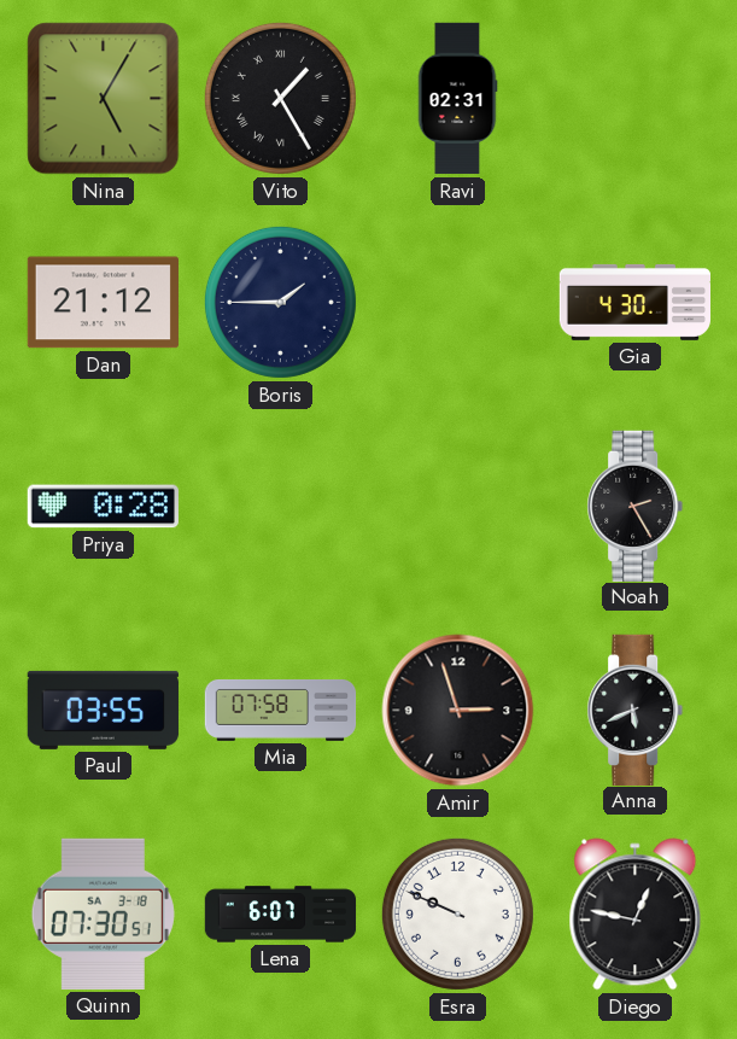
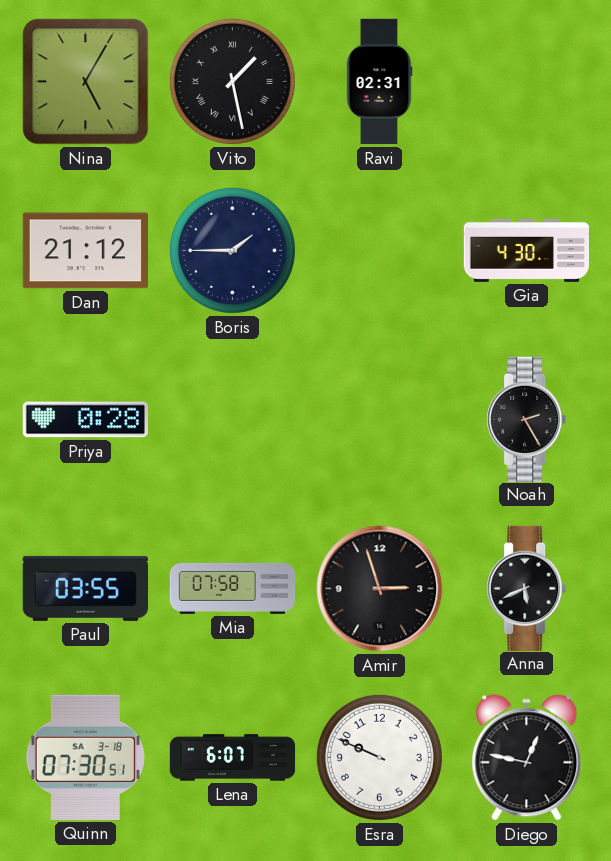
Vito: 1:25 -> 1:28 (232, 81)
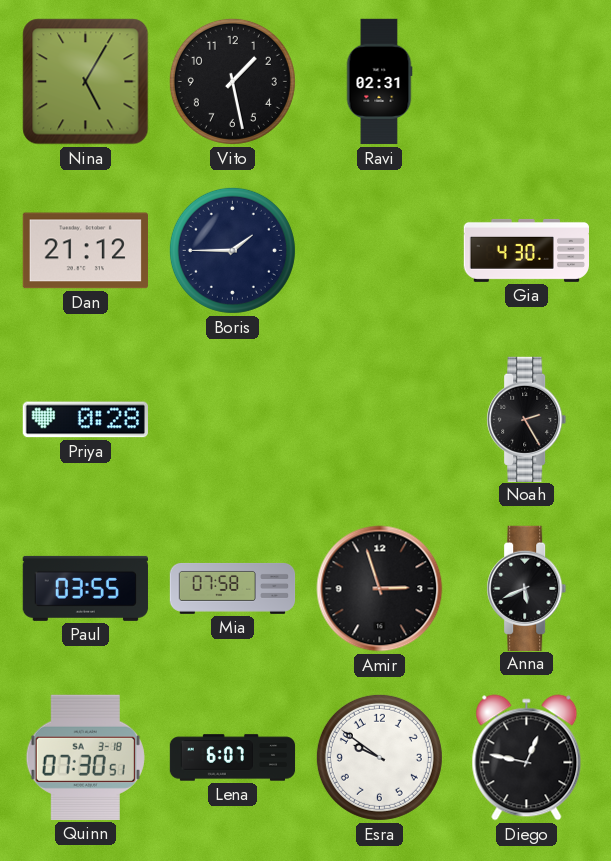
Vito numerals: Roman -> Arabic (232, 81)
Esra: 9:49 -> 9:51 (379, 757)
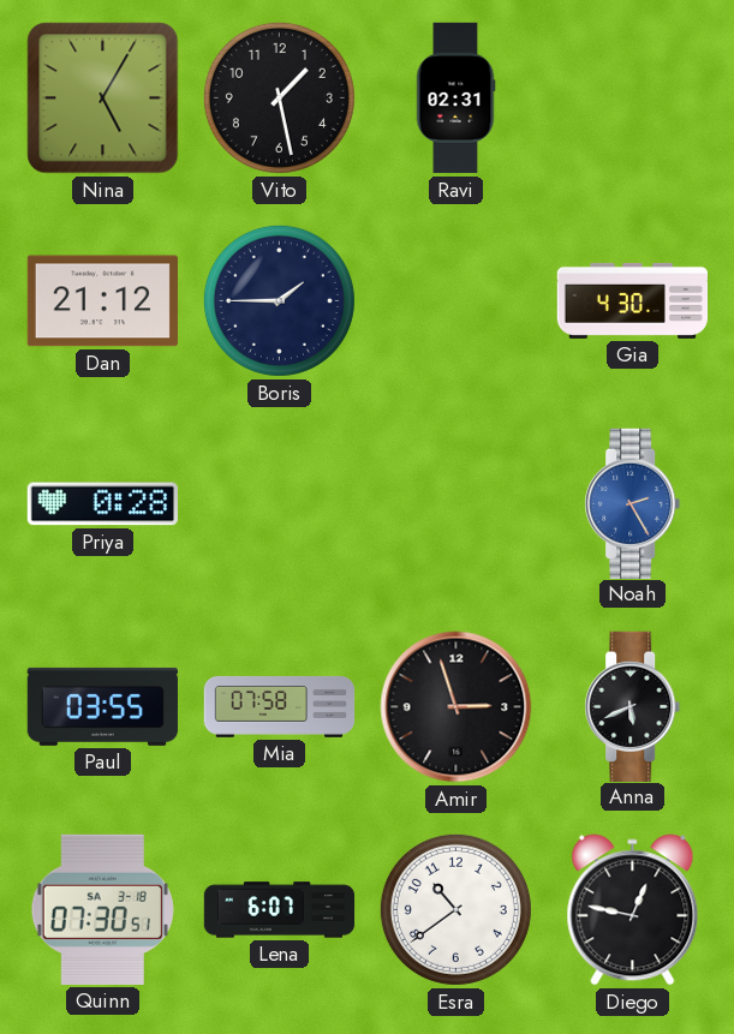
Noah dial: black -> blue (633, 503)
Esra: 9:51 -> 10:39 (455, 909)
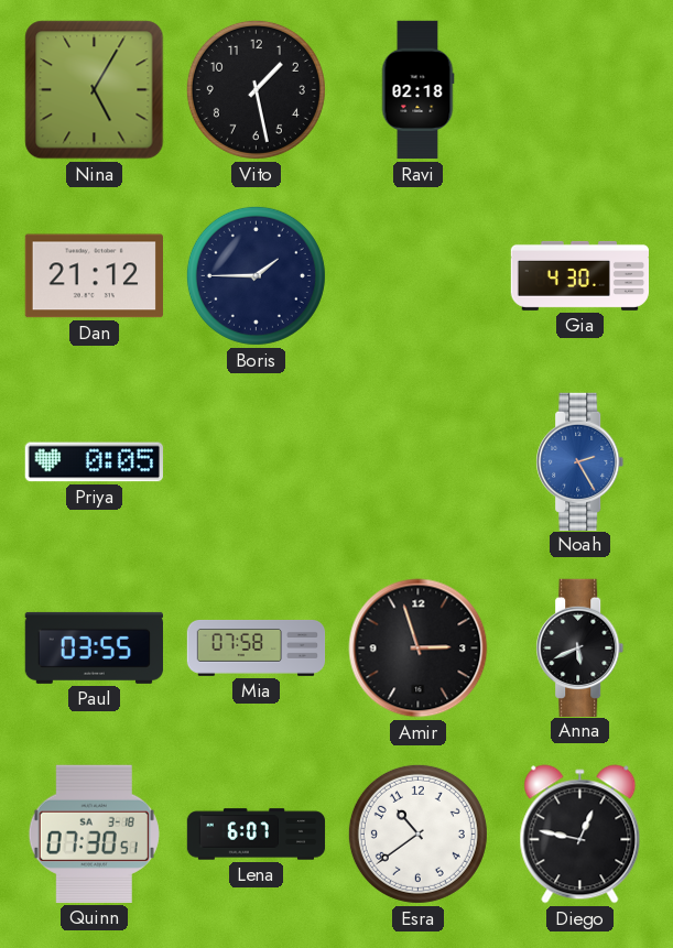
Ravi: 02:31 -> 02:18 (417, 90)
Priya: 0:28 -> 0:05 (94, 462)
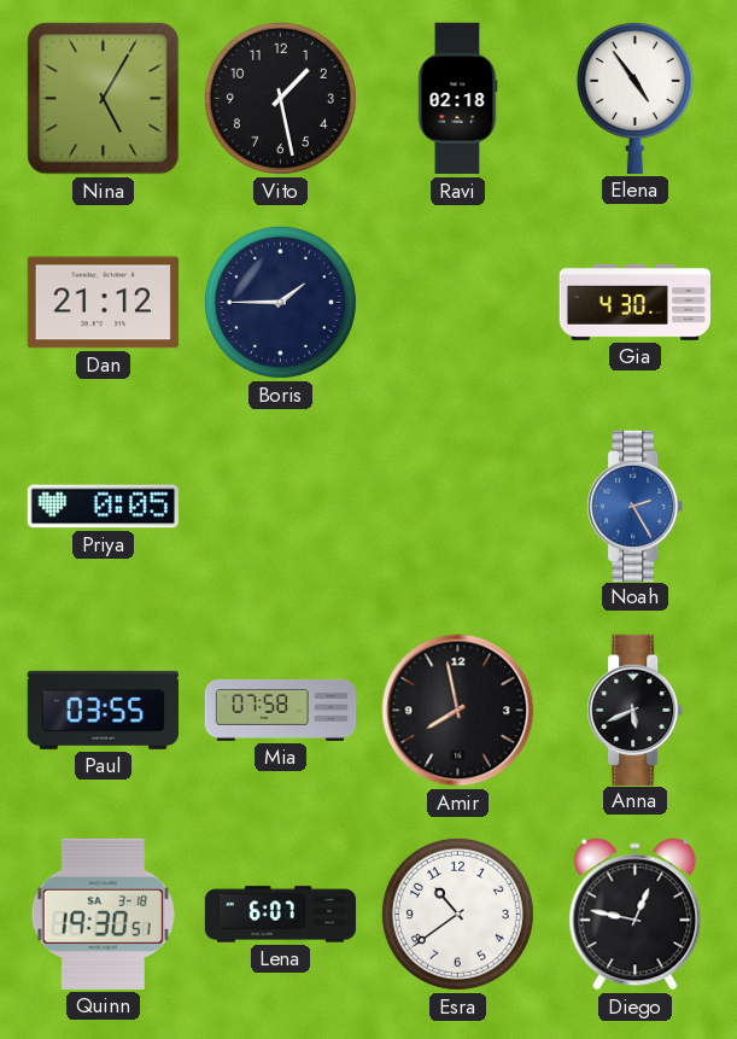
Elena: none -> 4:54 (634, 98)
Amir: 2:57 -> 7:58 (458, 711)
Quinn: 07:30 -> 19:30 (103, 913)
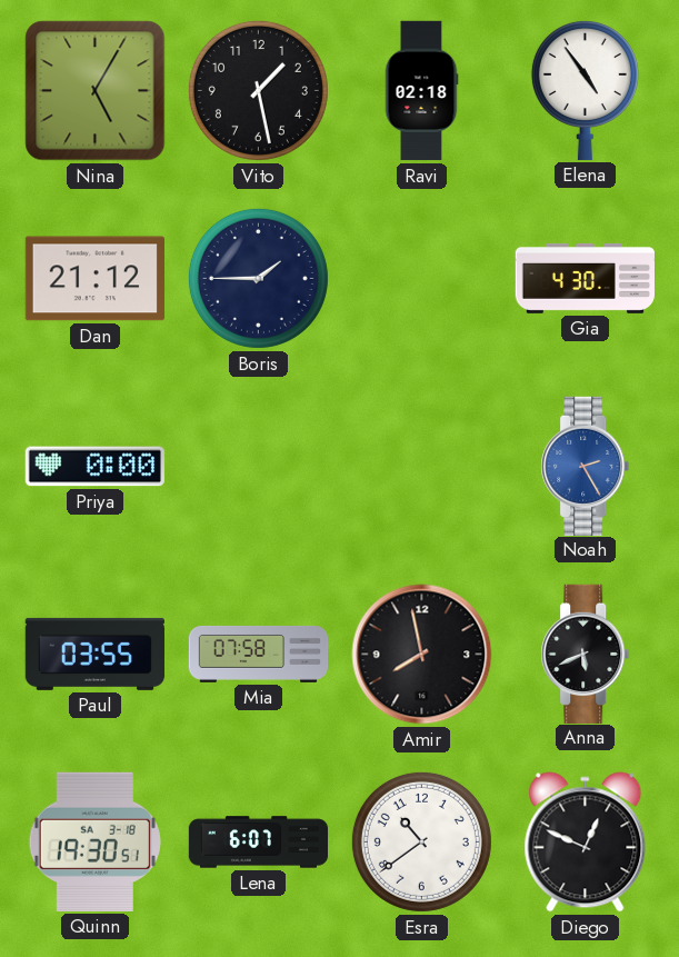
Priya: 0:05 -> 0:00 (94, 467)
Diego: 12:47 -> 12:49 (586, 843)
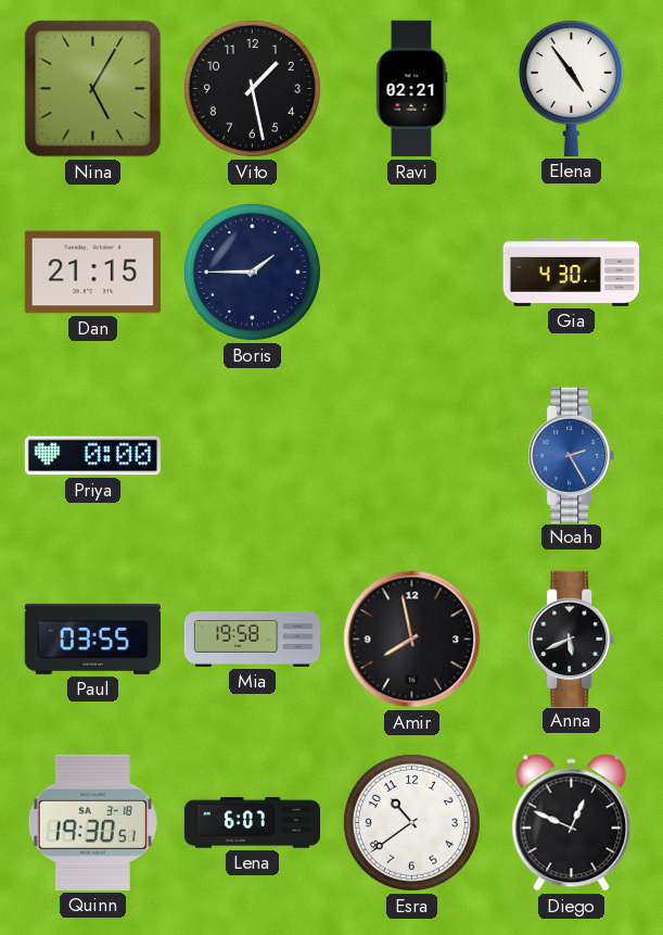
Ravi: 02:18 -> 02:21 (411, 89)
Dan: 21:12 -> 21:15 (92, 273)
Mia: 07:58 -> 19:58 (253, 639)
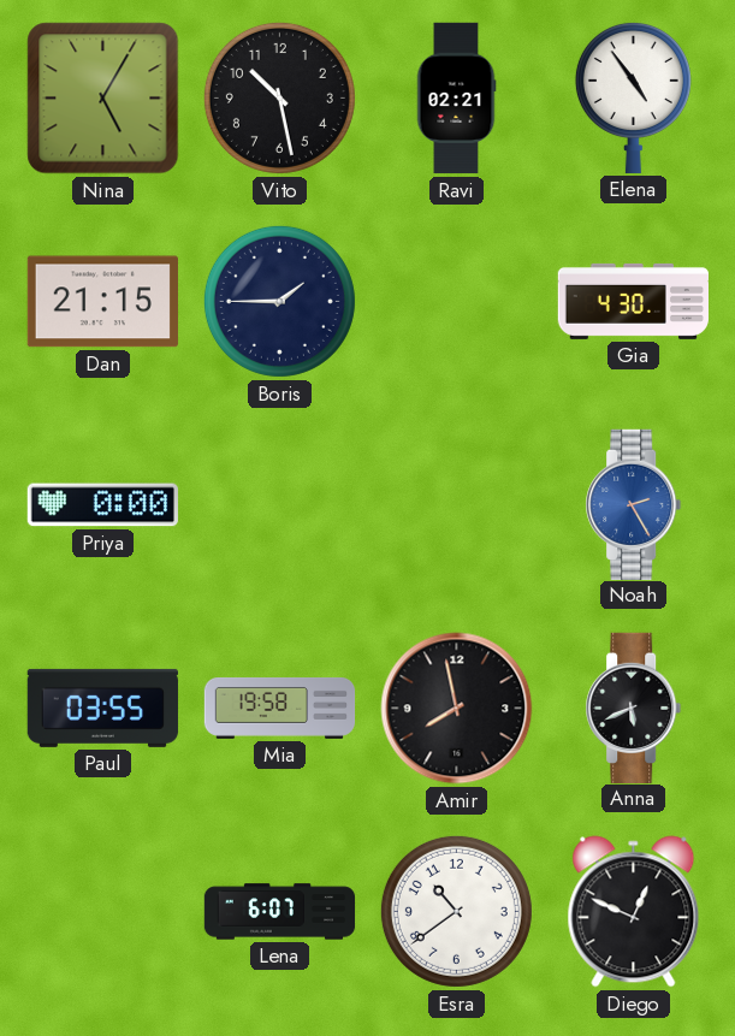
Vito: 1:28 -> 10:28 (279, 97)
Quinn: 19:30 -> none (92, 822)
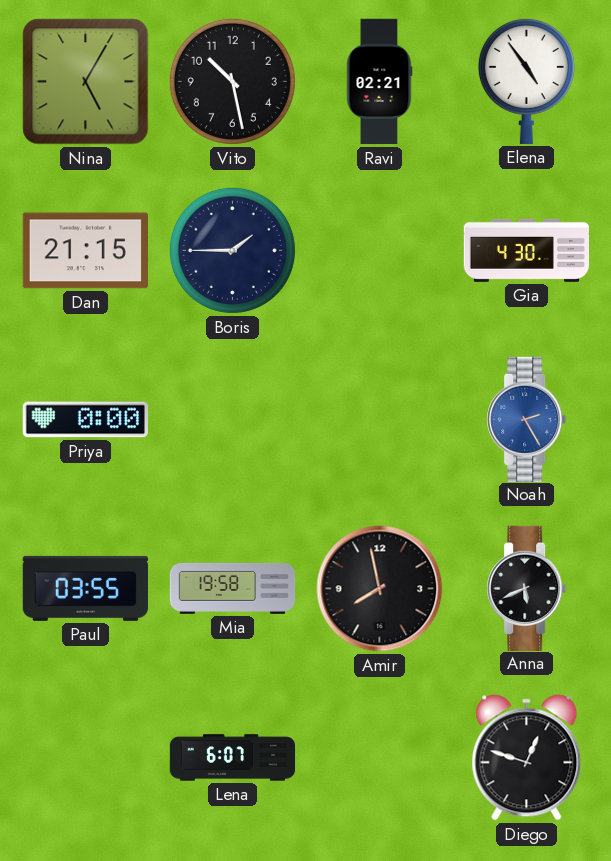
Esra: 10:39 -> none (456, 911)
Diego: 12:49 -> 12:48 (527, 758)
